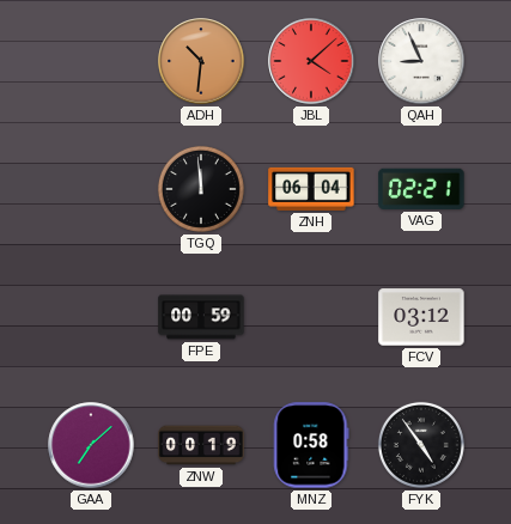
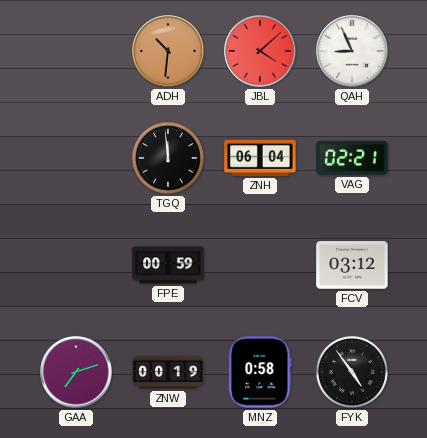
GAA: 7:08 -> 7:12 (76, 372)
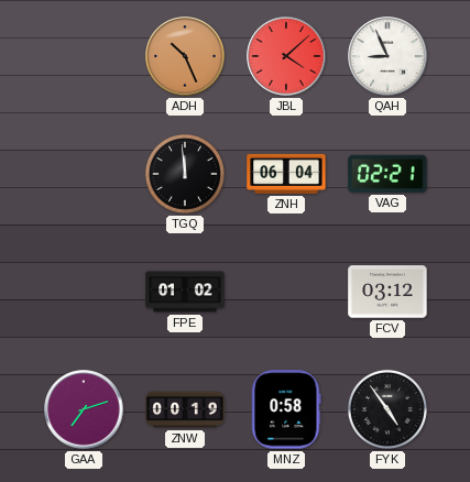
ADH: 10:31 -> 10:26 (185, 56)
FPE: 00:59 -> 01:02 (185, 292)
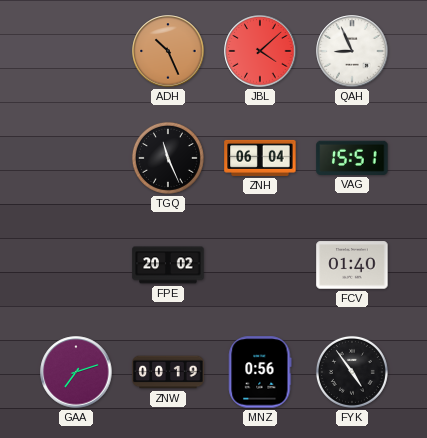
TGQ: 11:59 -> 11:26 (168, 158)
VAG: 02:21 -> 15:51 (352, 158)
FPE: 01:02 -> 20:02 (168, 265)
FCV: 03:12 -> 01:40 (352, 265)
MNZ: 0:58 -> 0:56 (260, 372)
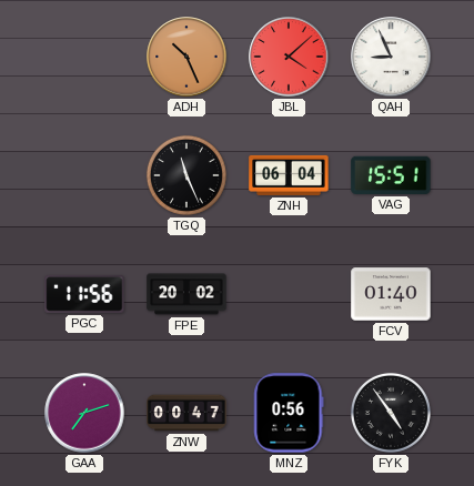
PGC: none -> 11:56 (84, 294)
ZNW: 00:19 -> 00:47 (186, 413)
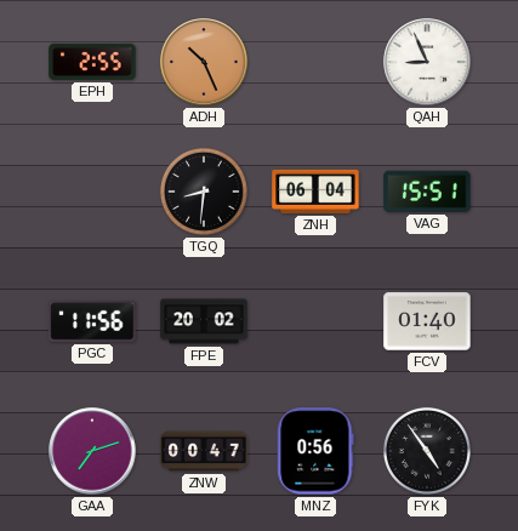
EPH: none -> 2:55 (92, 62)
JBL: 4:08 -> none (289, 57)
TGQ: 11:26 -> 8:31 (204, 192)
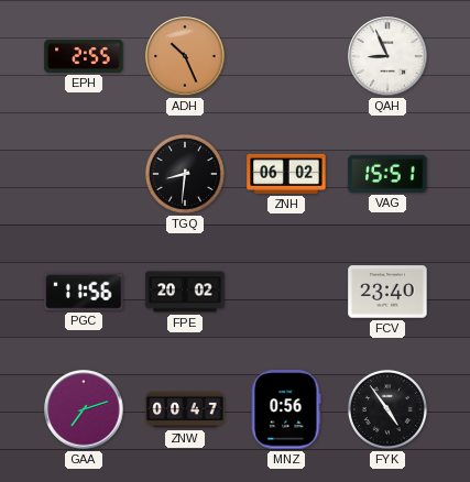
ZNH: 06:04 -> 06:02 (286, 174)
FCV: 01:40 -> 23:40 (387, 292)
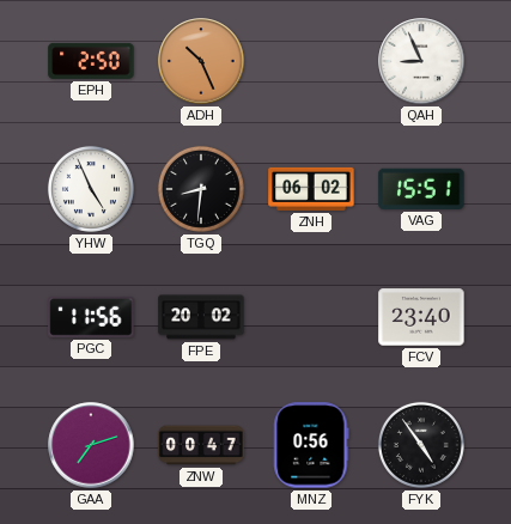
EPH: 2:55 -> 2:50 (91, 61)
YHW: none -> 4:56 (91, 189)
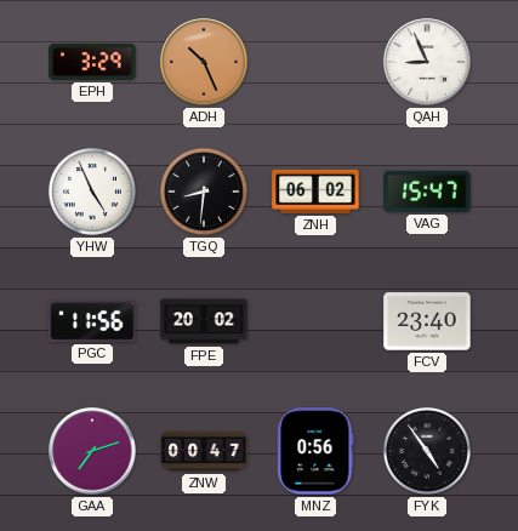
EPH: 2:50 -> 3:29 (92, 62)
VAG: 15:51 -> 15:47 (427, 192)
